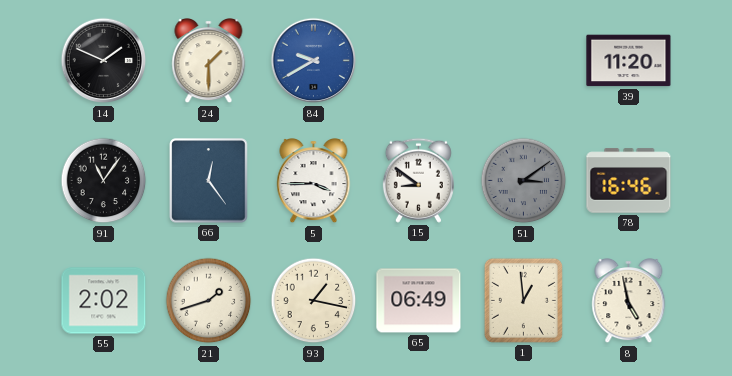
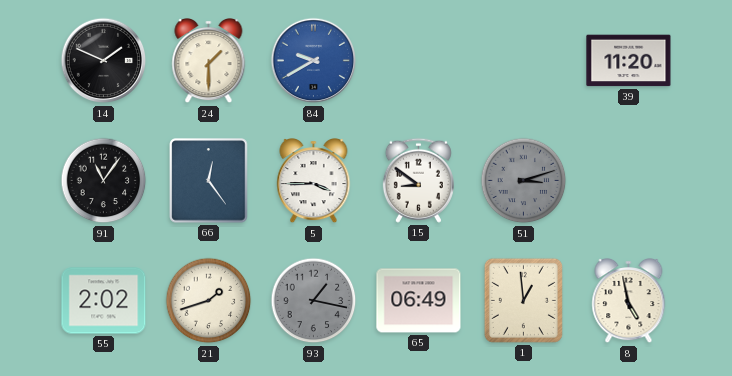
51: 3:09 -> 3:12 (524, 181)
78: 16:46 -> none (629, 181)
93 dial: cream -> grey (314, 301)
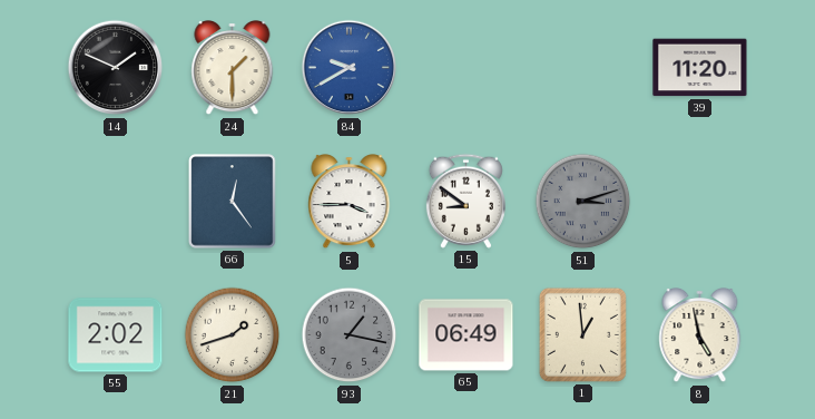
91: 11:06 -> none (104, 181)
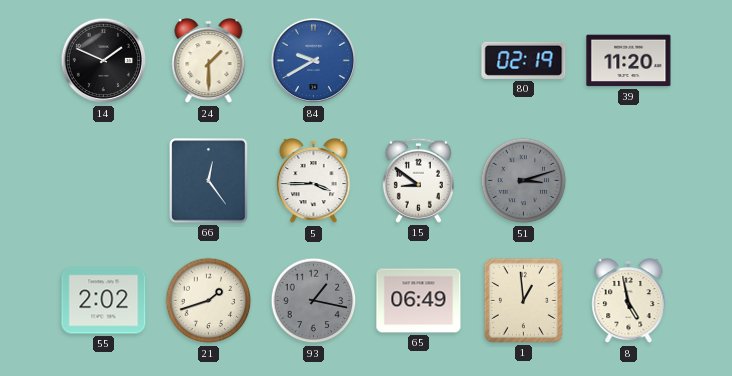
80: none -> 02:19 (524, 60)
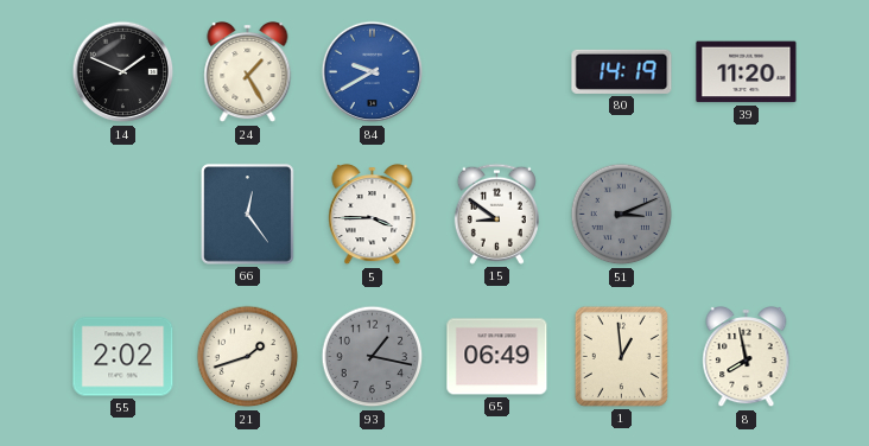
24: 1:30 -> 1:25 (248, 74)
80: 02:19 -> 14:19 (622, 71)
51: 3:12 -> 3:11 (622, 215)
8: 4:58 -> 7:58 (747, 358)
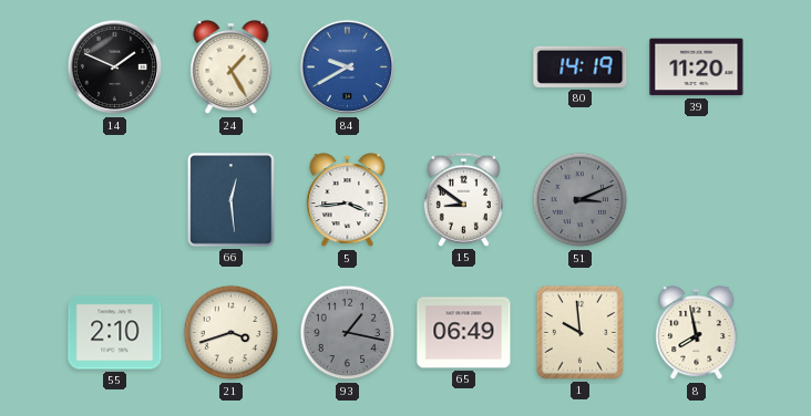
66: 12:24 -> 12:29 (232, 200)
5: 3:45 -> 3:44 (348, 201)
55: 2:02 -> 2:10 (115, 333)
21: 1:42 -> 3:42 (232, 333)
1: 12:59 -> 9:59 (579, 332)
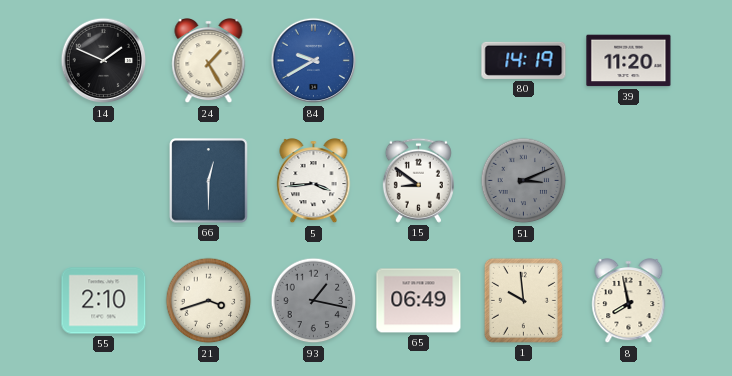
66: 12:29 -> 12:30 (209, 181)
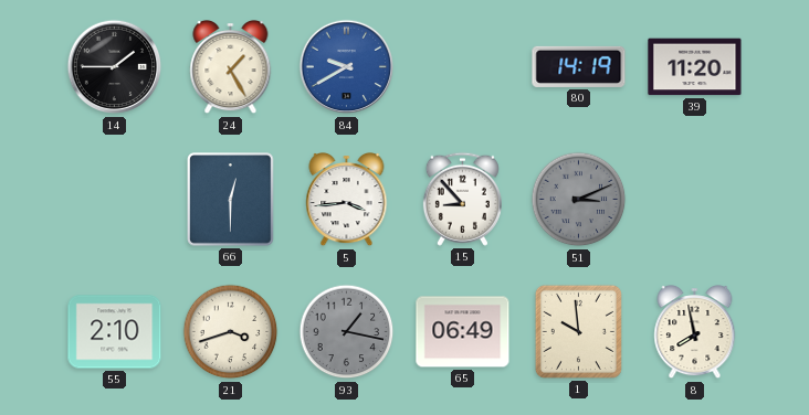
14: 1:49 -> 1:45 (115, 67)
15: 8:51 -> 8:53 (462, 199)
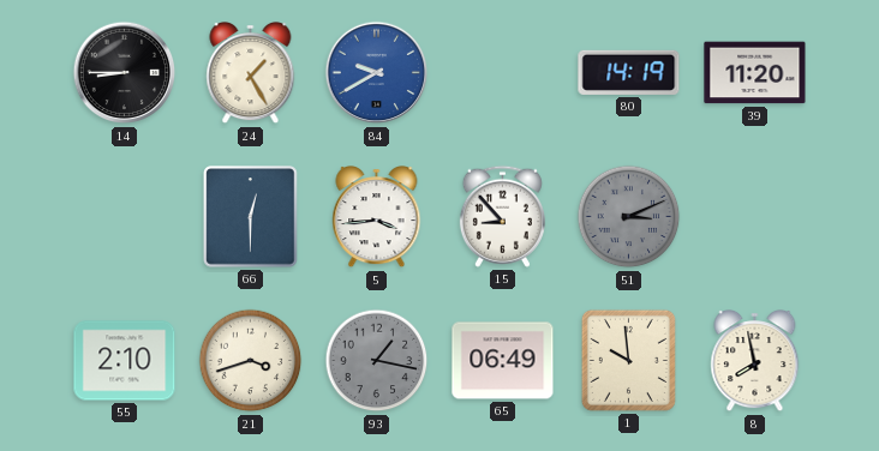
14: 1:45 -> 8:45 (125, 73)
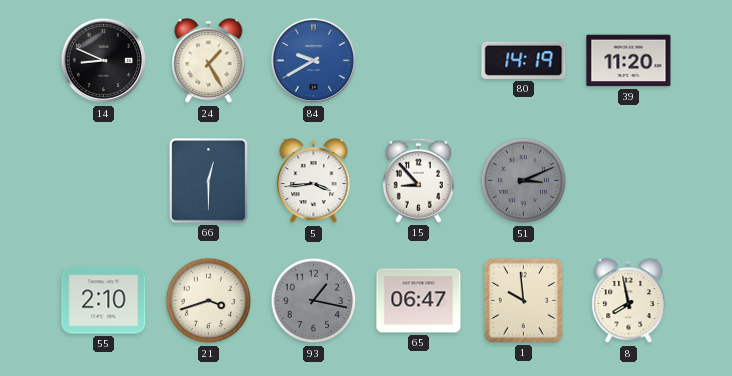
14: 8:45 -> 8:49 (104, 61)
65: 06:49 -> 06:47 (419, 301)
